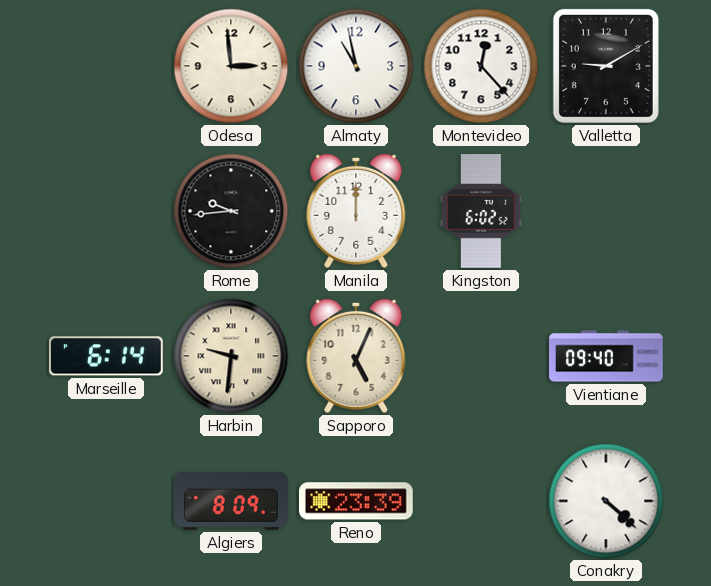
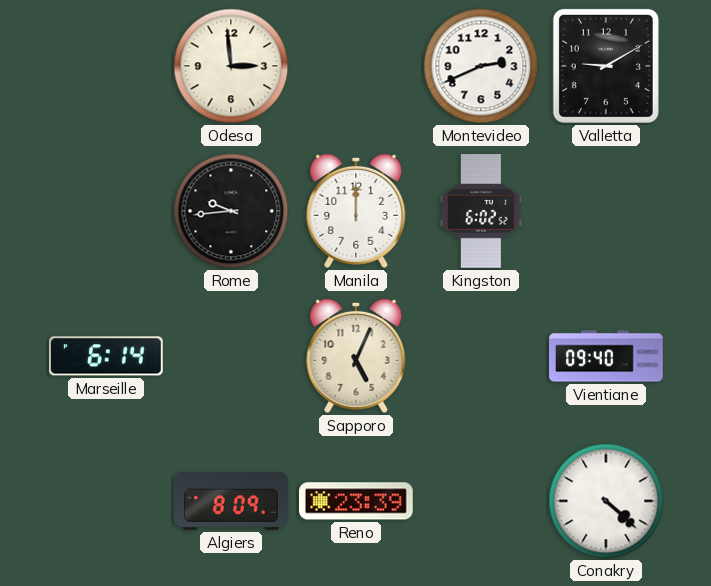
Almaty: 10:58 -> none (356, 66)
Montevideo: 12:23 -> 2:41 (481, 66)
Harbin: 9:31 -> none (231, 356)
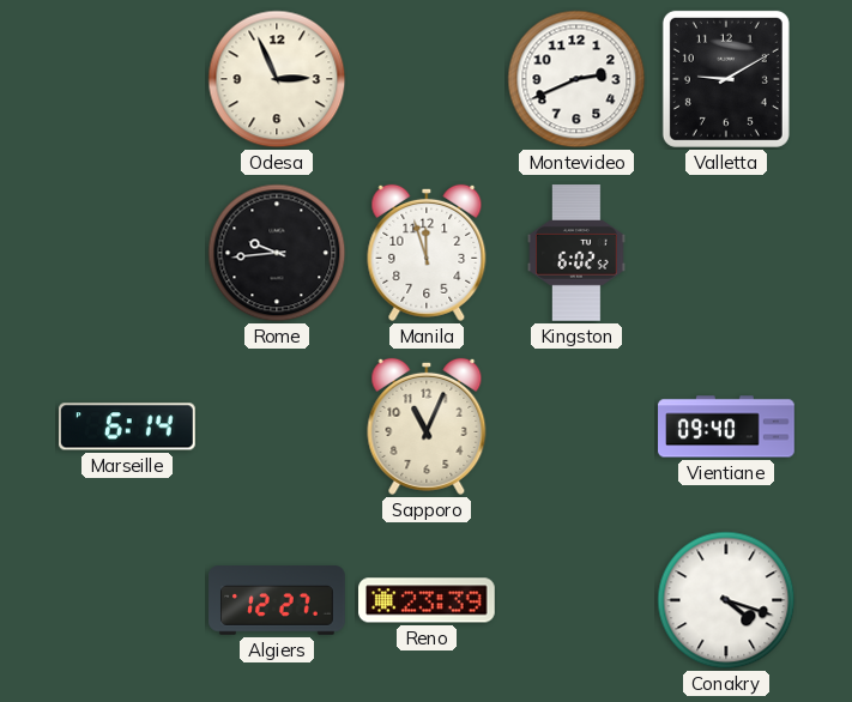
Odesa: 2:59 -> 2:56 (277, 79)
Manila: 12:00 -> 11:57 (427, 253)
Sapporo: 5:04 -> 11:04 (427, 426)
Algiers: 8:09 -> 12:27 (277, 600)
Conakry: 4:22 -> 4:18 (726, 600)
